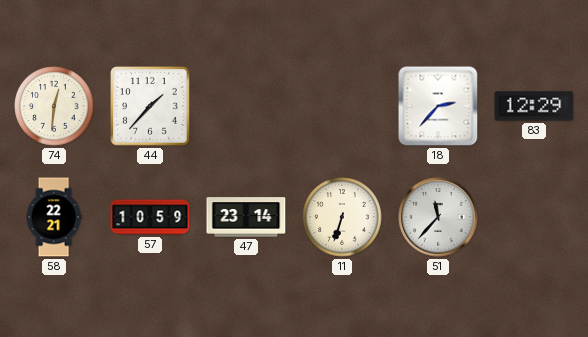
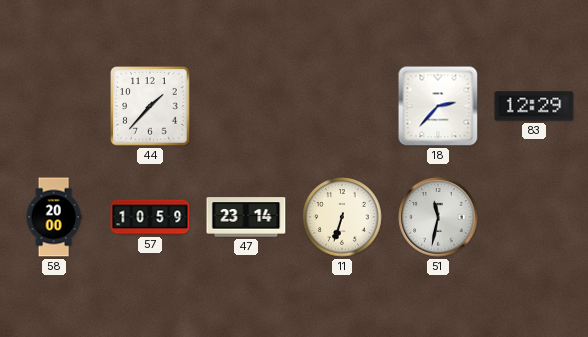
74: 12:31 -> none (54, 106)
58: 22:21 -> 20:00 (54, 217)
51: 11:37 -> 11:32 (438, 217)
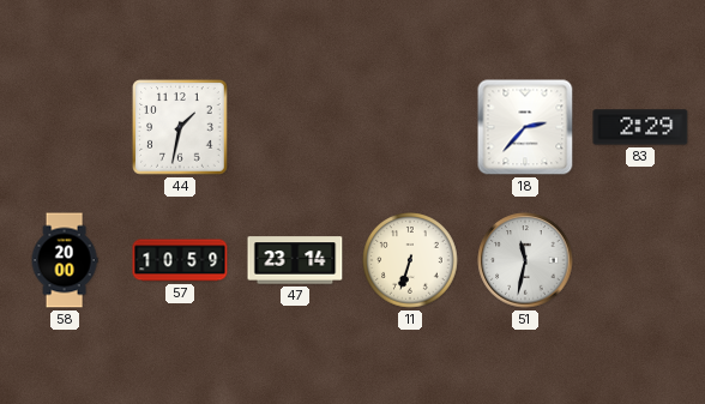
44: 1:37 -> 1:32 (180, 127)
83: 12:29 -> 2:29 (640, 127)
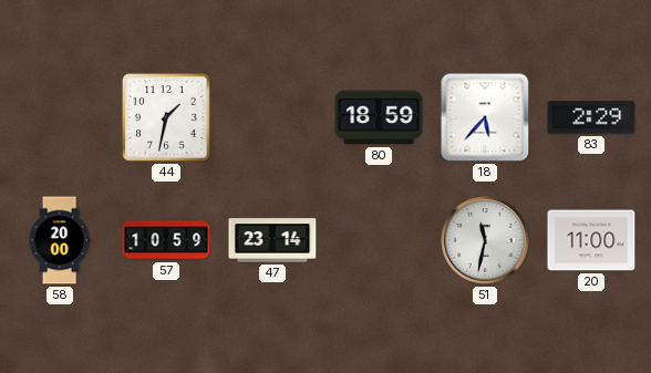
80: none -> 18:59 (379, 117)
18: 2:37 -> 5:37 (485, 117)
11: 6:33 -> none (410, 260)
20: none -> 11:00 (591, 240)
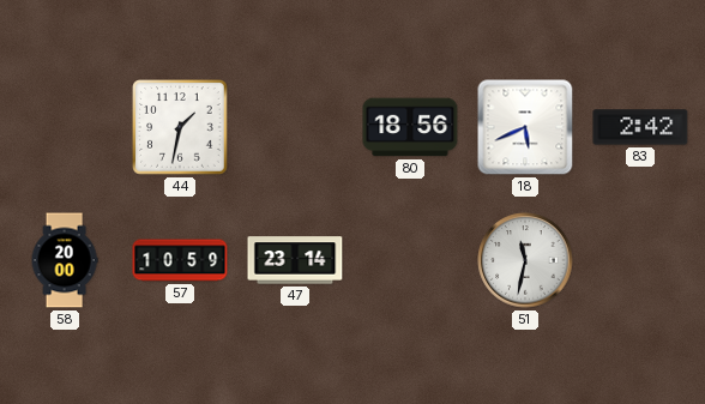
80: 18:59 -> 18:56 (410, 127)
18: 5:37 -> 5:41 (525, 127)
83: 2:29 -> 2:42 (640, 127)
20: 11:00 -> none (591, 240)
